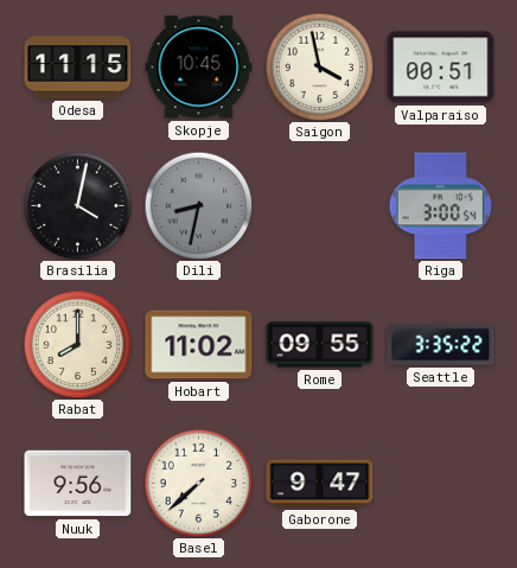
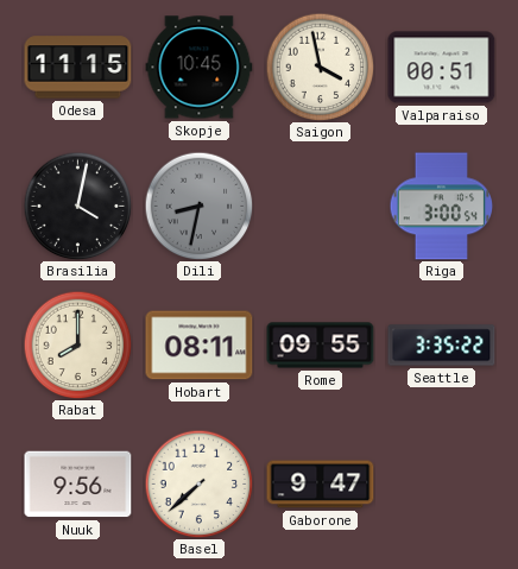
Hobart: 11:02 -> 08:11 (200, 346)
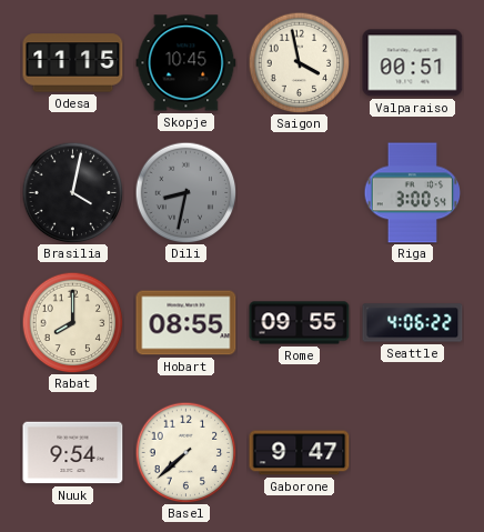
Hobart: 08:11 -> 08:55 (186, 323)
Seattle: 3:35 -> 4:06 (413, 323)
Nuuk: 9:56 -> 9:54 (73, 453)
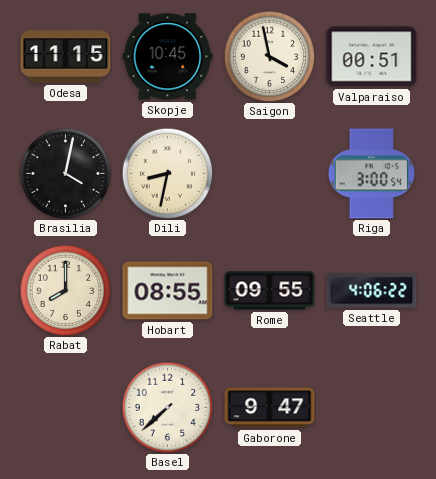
Dili dial: grey -> cream (167, 173)
Nuuk: 9:54 -> none (73, 453)
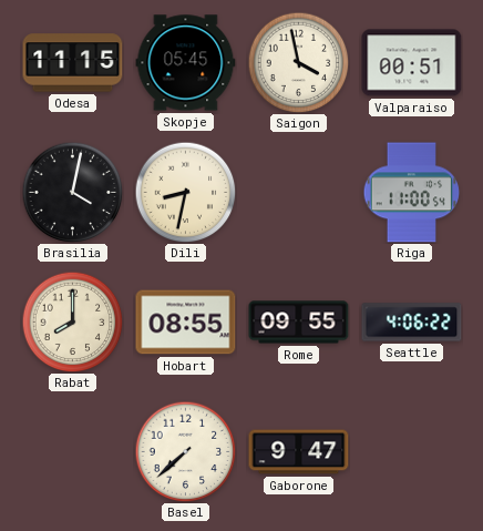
Skopje: 10:45 -> 05:45 (186, 63)
Riga: 3:00 -> 11:00 (412, 193)
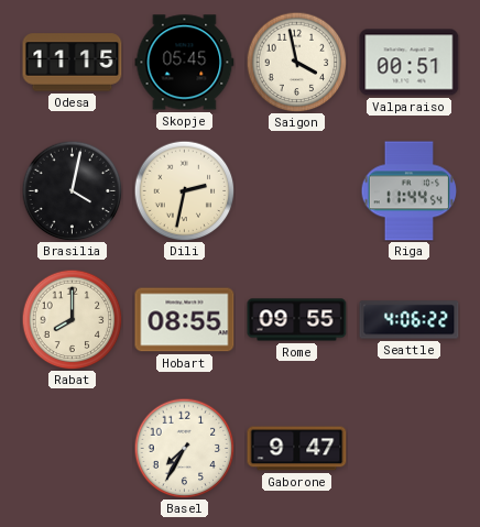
Dili: 8:32 -> 2:32 (184, 190)
Riga: 11:00 -> 11:44 (410, 191)
Basel: 7:38 -> 7:35 (184, 448)
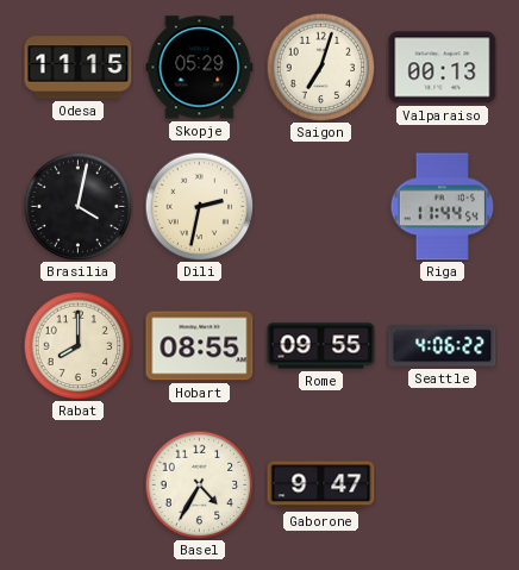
Skopje: 05:45 -> 05:29 (200, 68)
Saigon: 3:58 -> 7:03 (320, 67)
Valparaiso: 00:51 -> 00:13 (443, 68)
Basel: 7:35 -> 4:35 (199, 484)
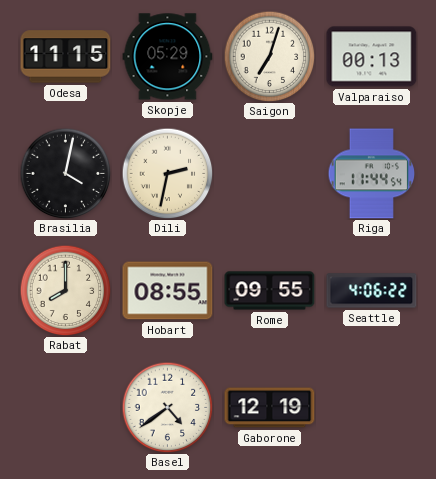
Basel: 4:35 -> 4:39 (167, 407)
Gaborone: 9:47 -> 12:19 (270, 408)
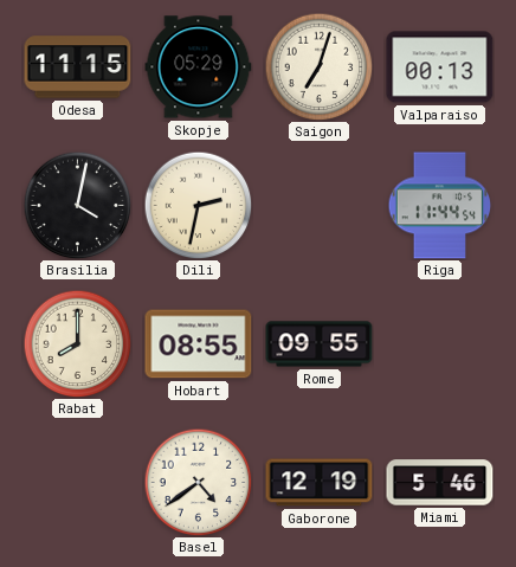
Seattle: 4:06 -> none (372, 291)
Miami: none -> 5:46 (440, 483)
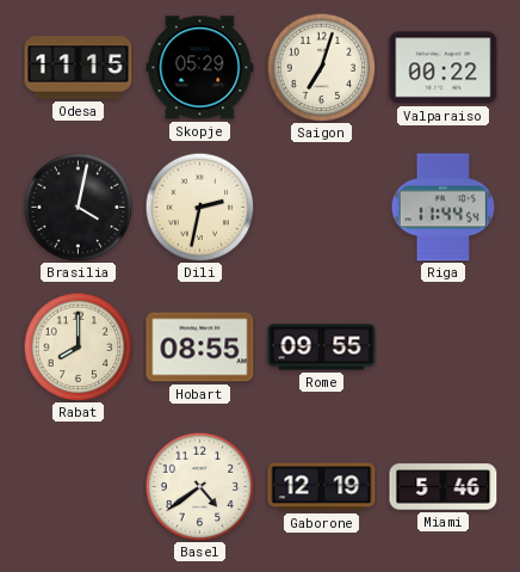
Valparaiso: 00:13 -> 00:22 (444, 68)
